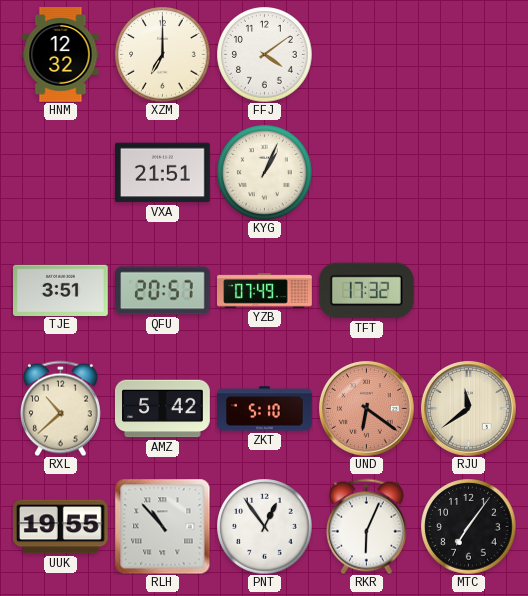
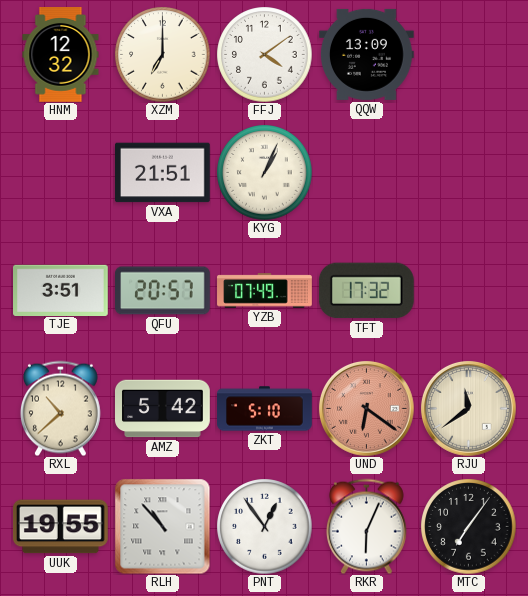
QQW: none -> 13:09 (367, 54)
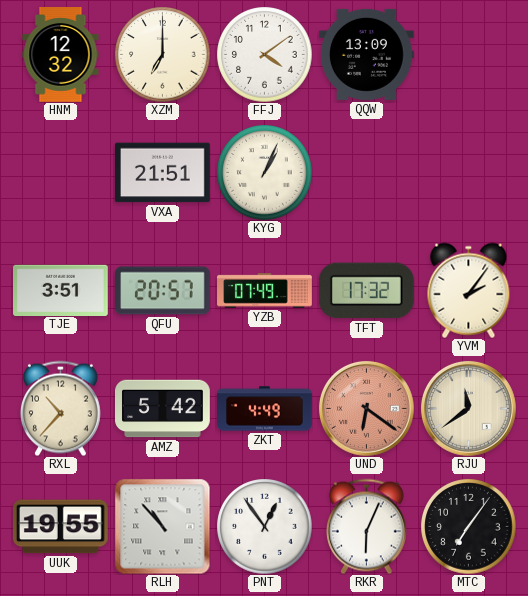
YVM: none -> 2:06 (469, 290)
RXL: 10:38 -> 10:37 (60, 408)
ZKT: 5:10 -> 4:49 (265, 409)
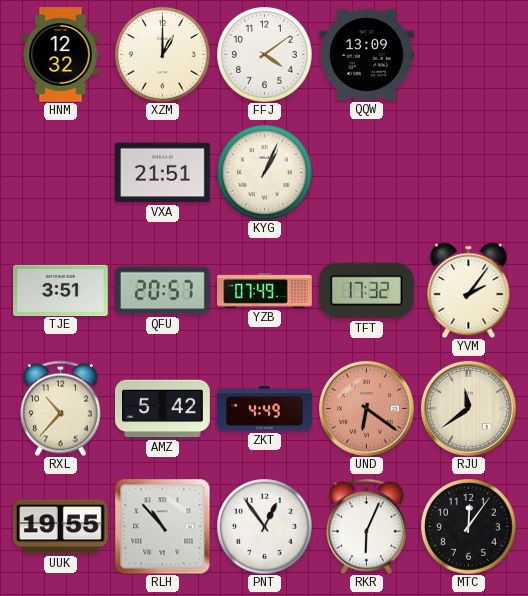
XZM: 7:00 -> 1:00 (162, 54)
MTC: 7:06 -> 12:06 (468, 526)
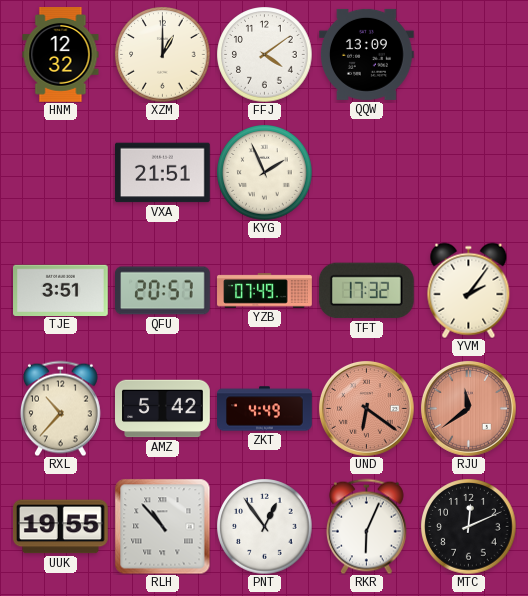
KYG: 1:04 -> 1:56 (264, 172)
RJU dial: cream -> salmon (468, 408)
MTC: 12:06 -> 12:11 (468, 526)
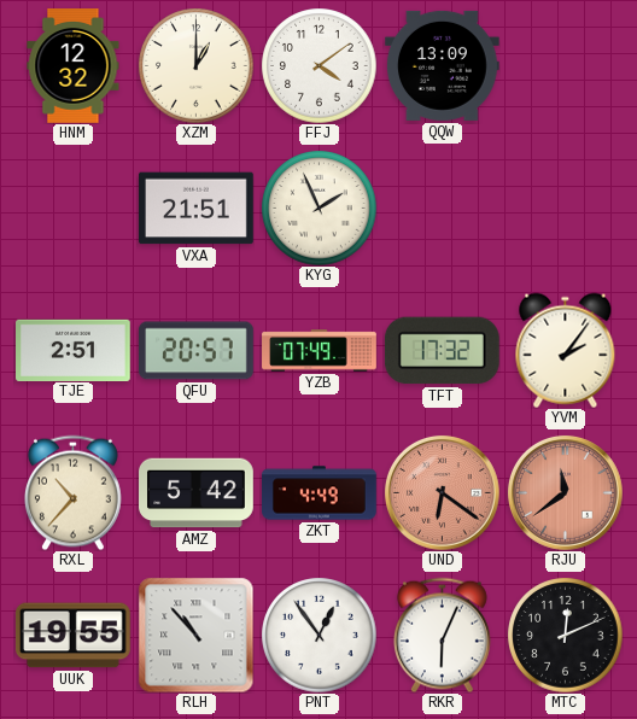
TJE: 3:51 -> 2:51 (74, 350)
